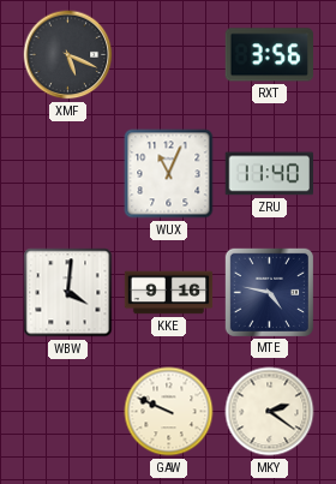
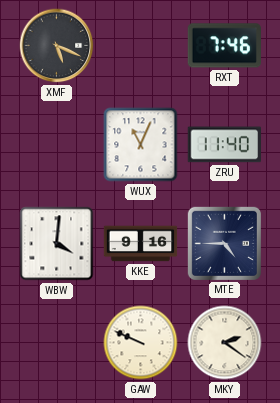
RXT: 3:56 -> 7:46 (224, 46)
MTE: 4:47 -> 4:45 (224, 243)
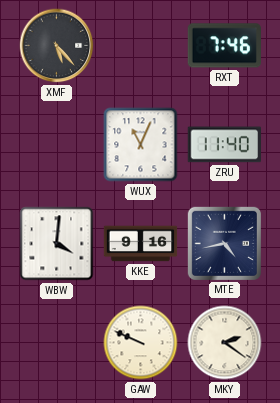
XMF: 5:19 -> 5:23 (57, 46)
MTE: 4:45 -> 4:43 (224, 243)
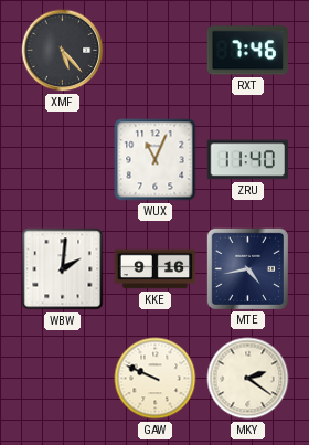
WBW: 4:01 -> 2:01 (63, 269)
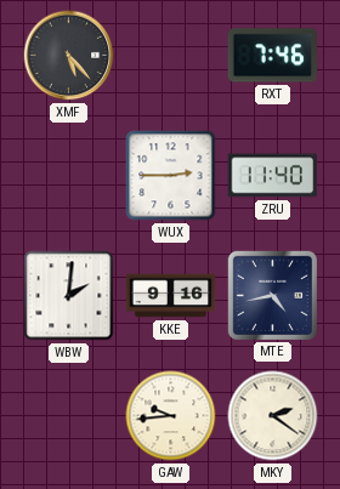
WUX: 11:04 -> 2:45 (171, 176)
GAW: 9:49 -> 9:44 (171, 416)
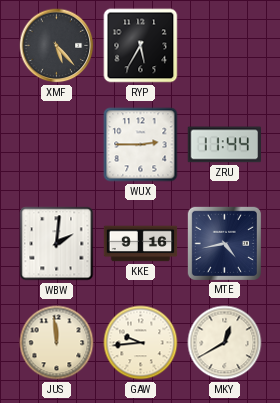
RYP: none -> 5:35 (141, 46)
RXT: 7:46 -> none (272, 56)
ZRU: 11:40 -> 11:44 (224, 145)
JUS: none -> 11:59 (57, 343)
MKY: 2:21 -> 12:40 (225, 343)
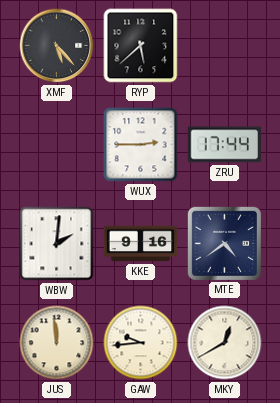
RYP: 5:35 -> 5:38 (141, 46)
ZRU: 11:44 -> 17:44 (224, 145)
MTE: 4:43 -> 4:39 (224, 243)
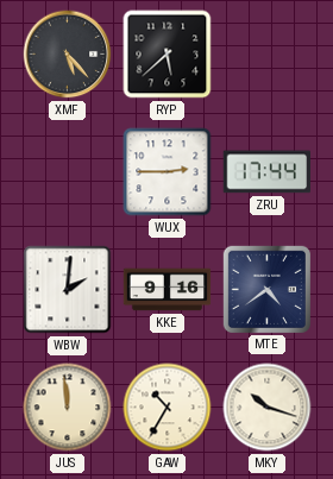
GAW: 9:44 -> 10:35 (168, 408)
MKY: 12:40 -> 10:18 (268, 408)
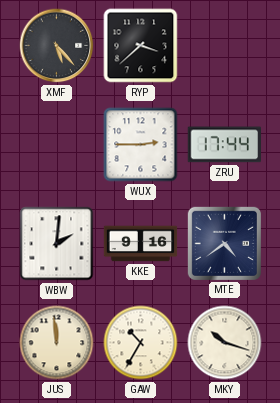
RYP: 5:38 -> 3:38 (141, 46)
